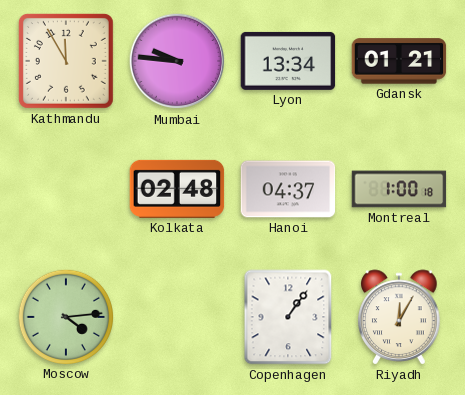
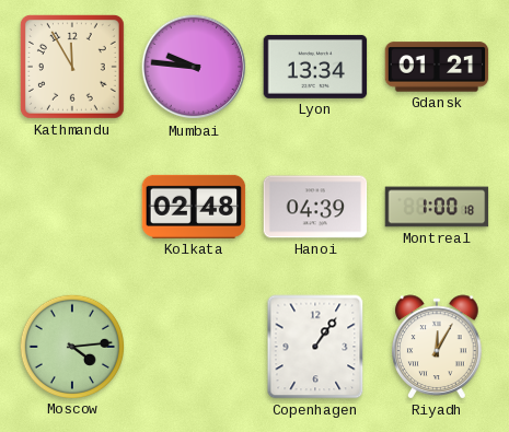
Hanoi: 04:37 -> 04:39 (315, 207)
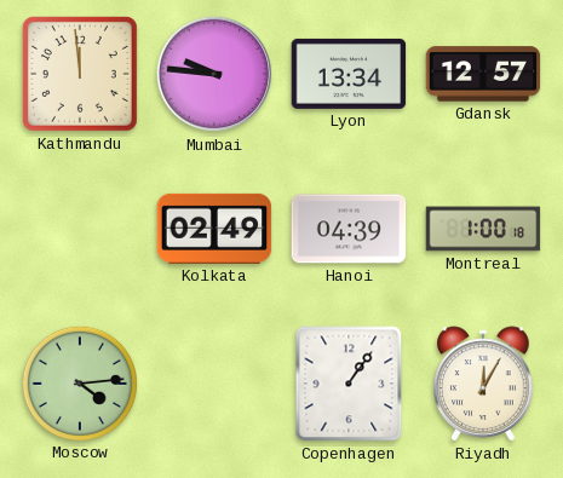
Kathmandu: 11:55 -> 11:59 (80, 74)
Gdansk: 01:21 -> 12:57 (483, 74)
Kolkata: 02:48 -> 02:49 (214, 229)
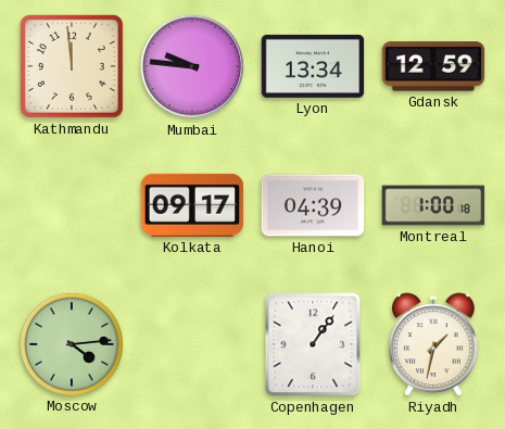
Gdansk: 12:57 -> 12:59 (433, 66)
Kolkata: 02:49 -> 09:17 (192, 205)
Riyadh: 12:05 -> 1:32 (433, 344)
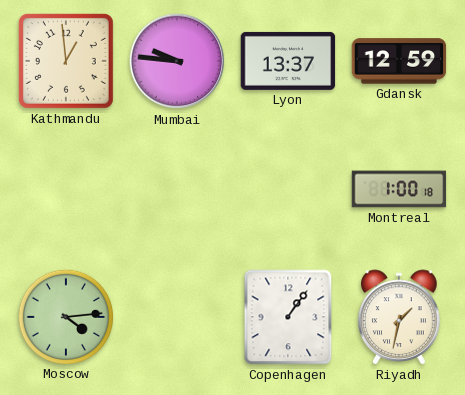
Kathmandu: 11:59 -> 12:59 (66, 61)
Lyon: 13:34 -> 13:37 (288, 61)
Kolkata: 09:17 -> none (192, 205)
Hanoi: 04:39 -> none (313, 205)
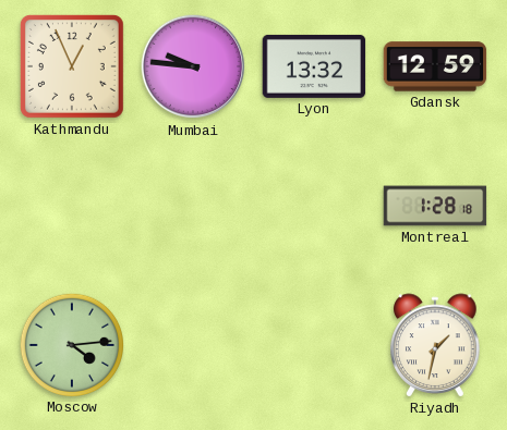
Kathmandu: 12:59 -> 12:56 (72, 66)
Lyon: 13:37 -> 13:32 (314, 66)
Montreal: 1:00 -> 1:28 (435, 206)
Copenhagen: 1:06 -> none (288, 317)
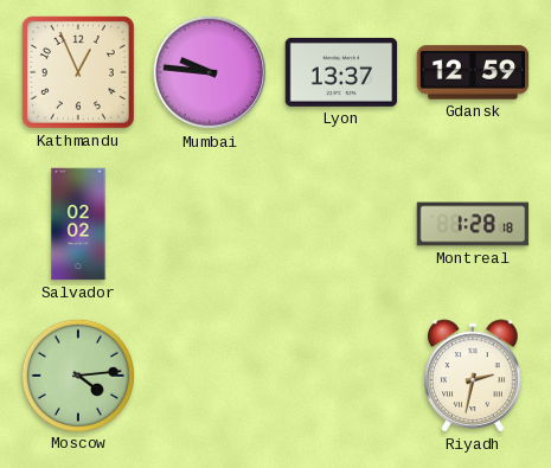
Lyon: 13:32 -> 13:37 (341, 72)
Salvador: none -> 02:02 (78, 224)
Riyadh: 1:32 -> 2:32 (473, 376)
